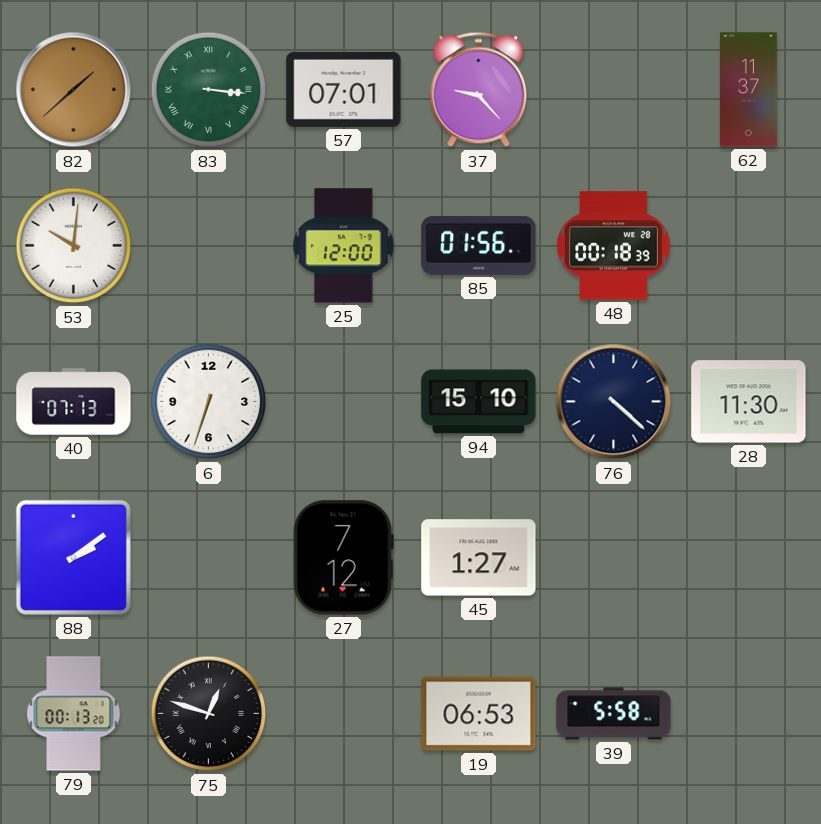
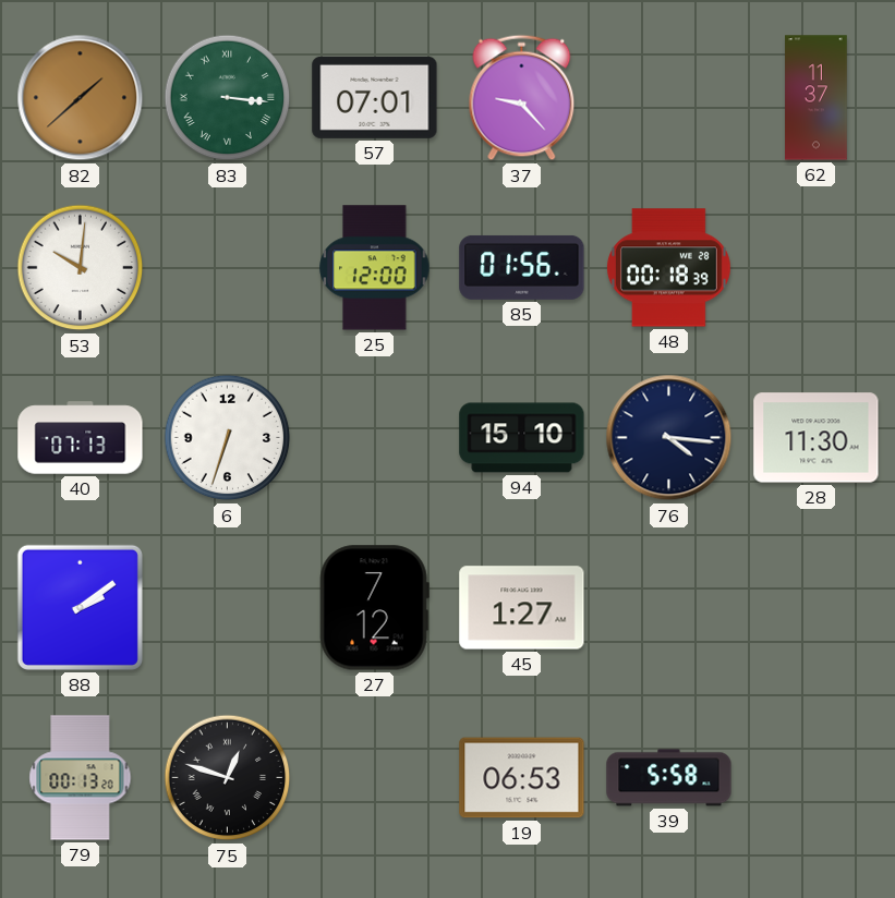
76: 4:22 -> 4:16 (669, 438)
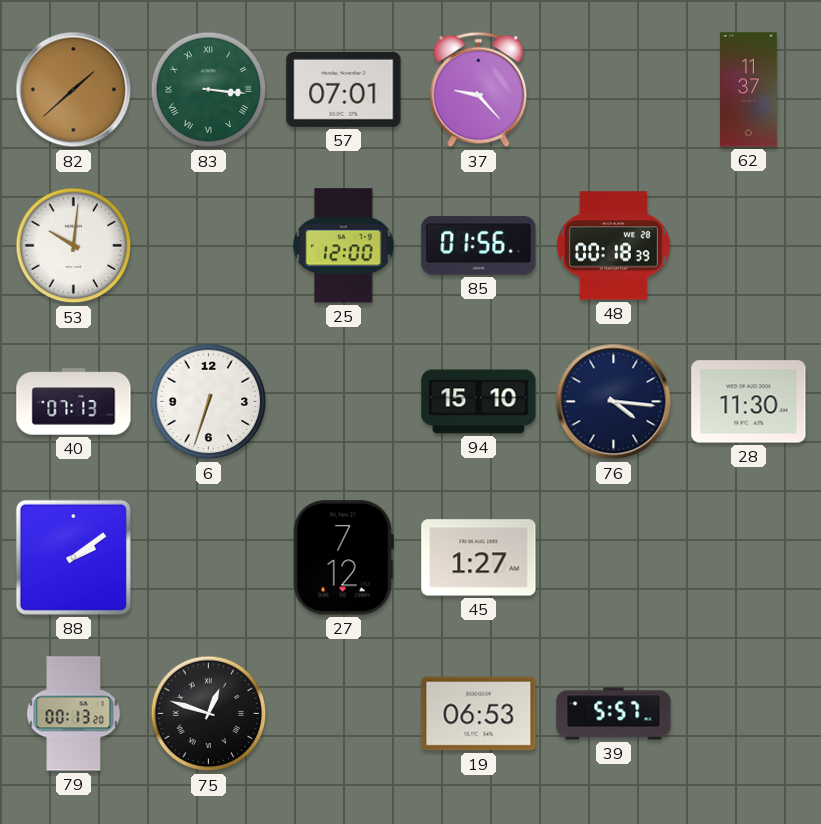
39: 5:58 -> 5:57 (614, 714)
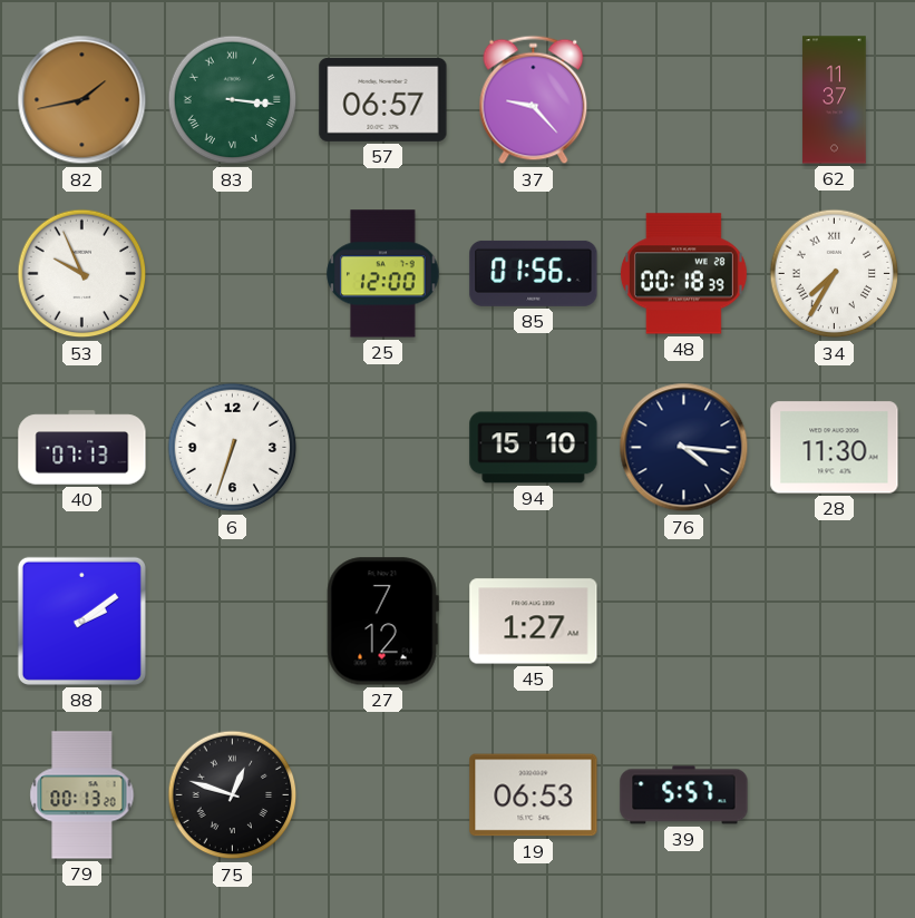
82: 1:38 -> 1:43 (82, 100)
57: 07:01 -> 06:57 (383, 99)
53: 10:01 -> 9:56 (82, 274)
34: none -> 7:35 (835, 274)
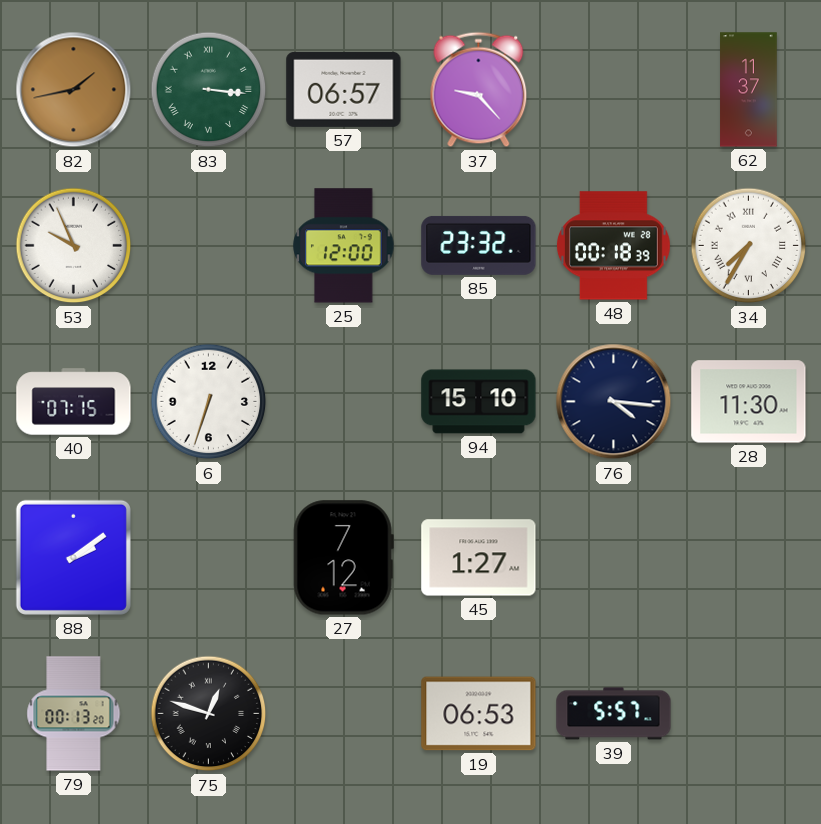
85: 01:56 -> 23:32 (479, 245)
40: 07:13 -> 07:15 (74, 402)
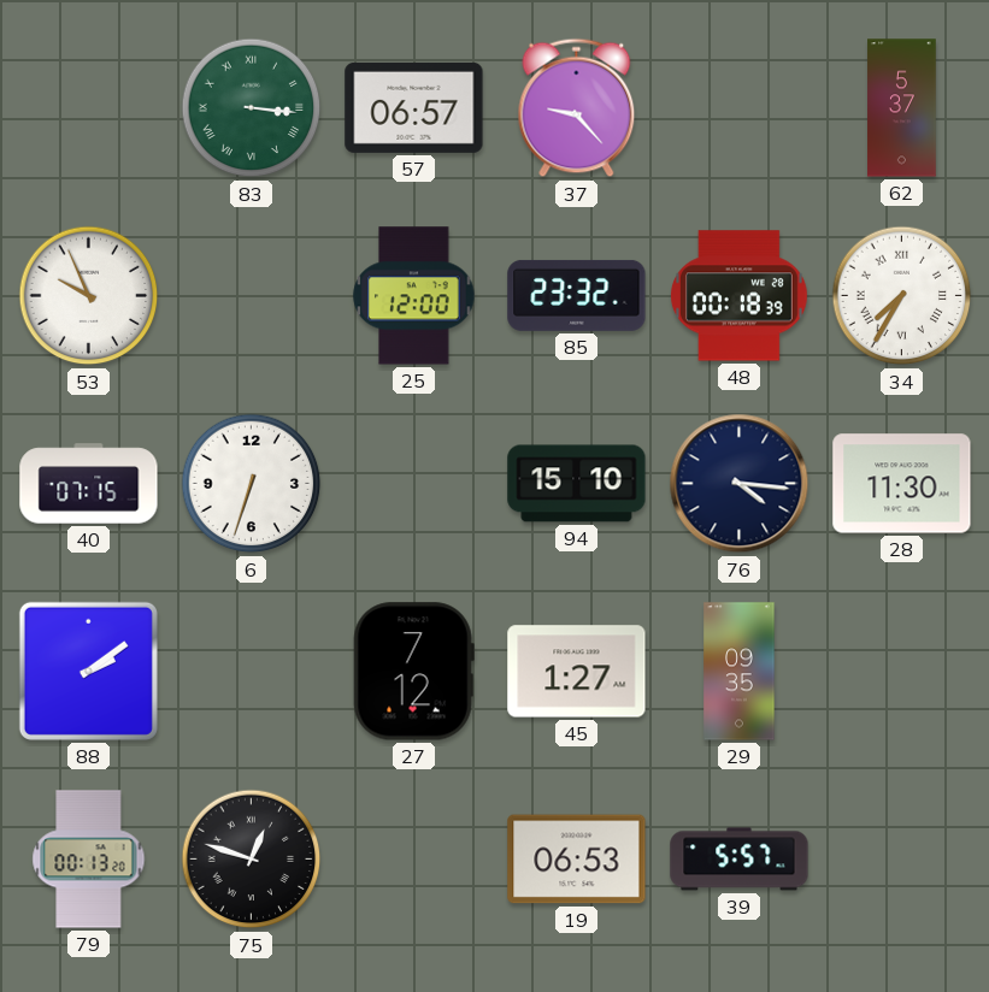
82: 1:43 -> none (74, 90)
62: 11:37 -> 5:37 (902, 108)
29: none -> 09:35 (740, 672)
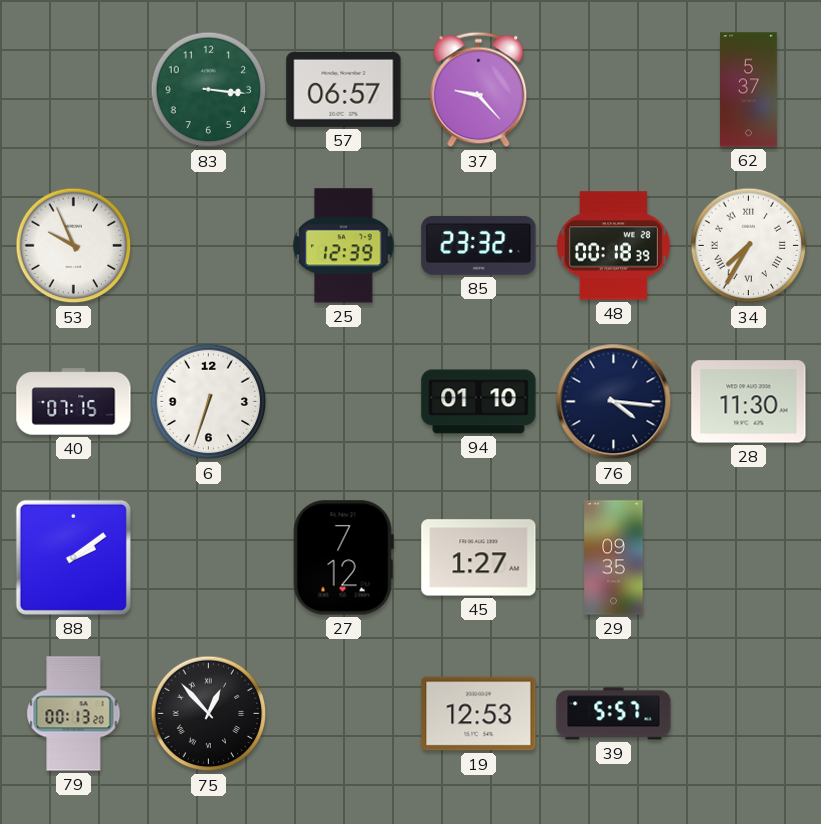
83 numerals: Roman -> Arabic (209, 90)
25: 12:00 -> 12:39 (344, 246)
94: 15:10 -> 01:10 (479, 402)
75: 12:48 -> 12:53 (209, 714)
19: 06:53 -> 12:53 (479, 714)
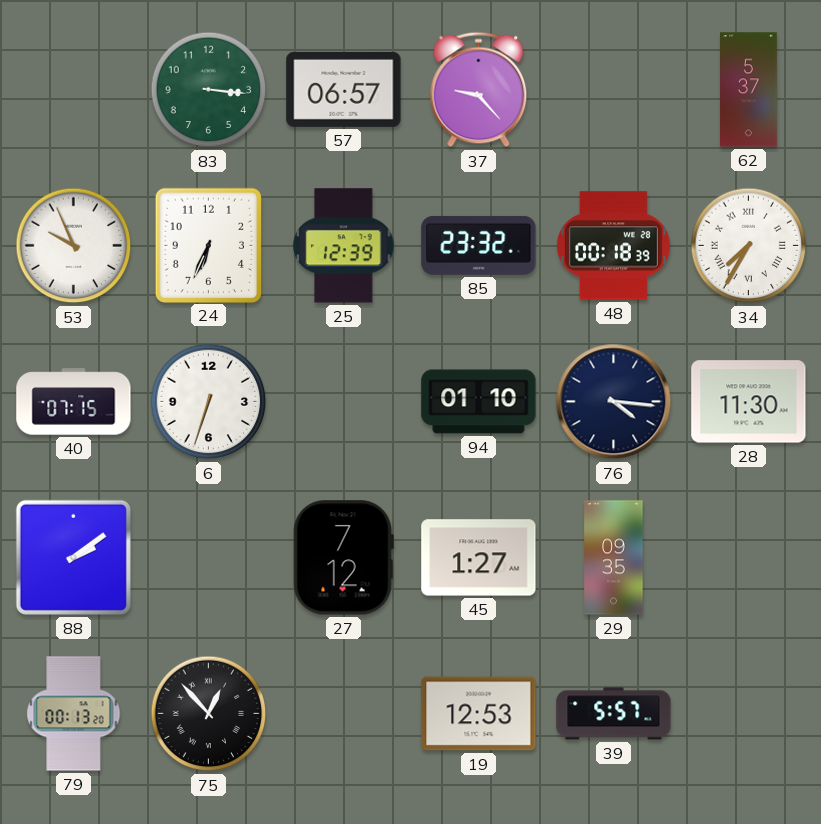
24: none -> 6:34 (208, 245)
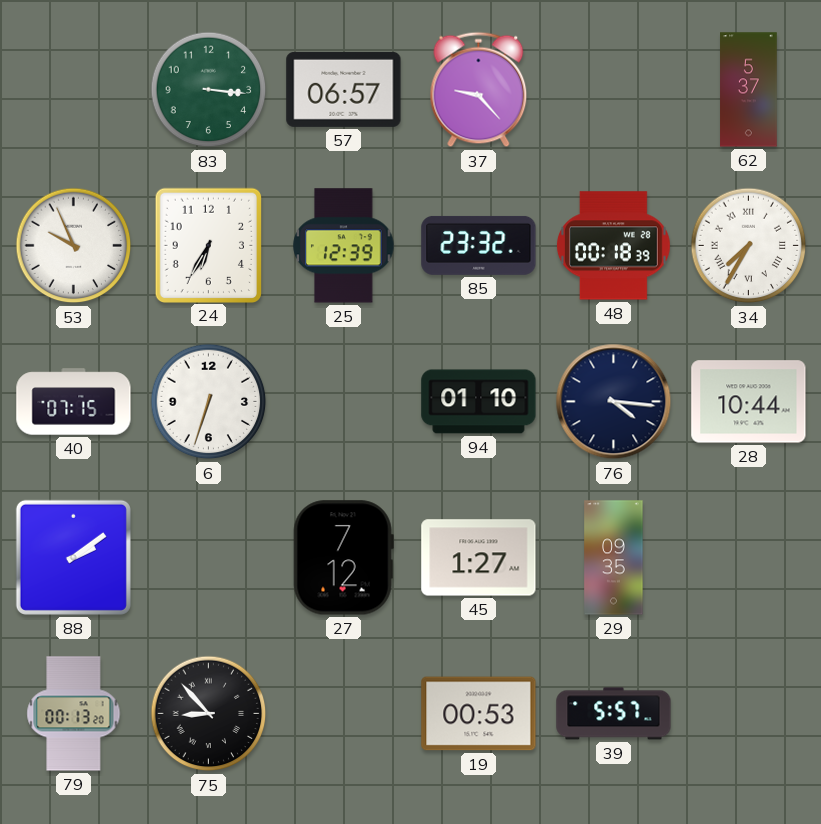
24: 6:34 -> 6:35 (208, 245)
28: 11:30 -> 10:44 (749, 402)
75: 12:53 -> 8:53 (209, 714)
19: 12:53 -> 00:53 (479, 714)
